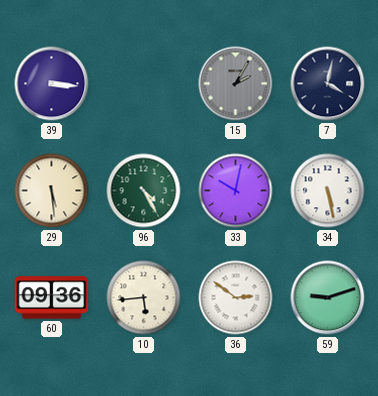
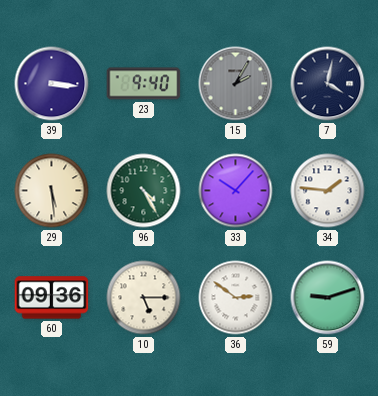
23: none -> 9:40 (144, 84)
33: 10:02 -> 10:07 (236, 191)
34: 5:28 -> 1:46 (328, 191)
10: 5:44 -> 5:15 (144, 298)
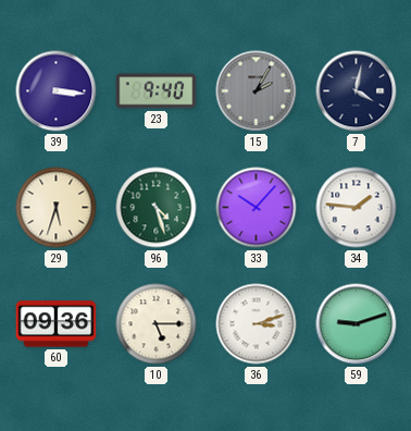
29: 5:29 -> 5:33 (57, 208)
96: 4:25 -> 4:27 (157, 208)
36: 2:51 -> 3:12 (257, 324)
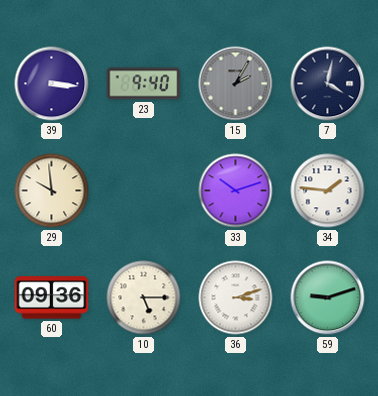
29: 5:33 -> 9:59 (52, 191)
96: 4:27 -> none (157, 208)
33: 10:07 -> 10:12 (236, 191)
